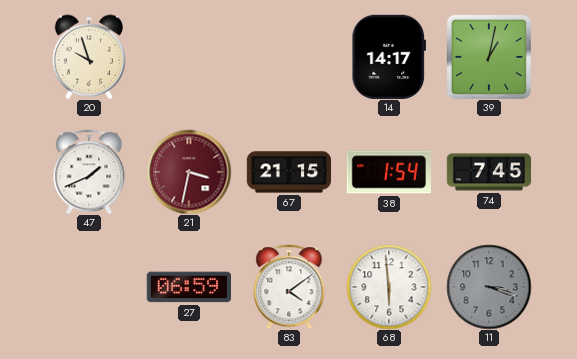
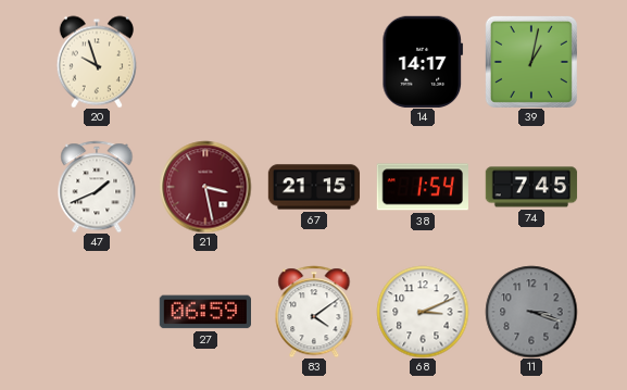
21: 3:32 -> 3:28 (205, 187)
68: 5:59 -> 3:11 (423, 312)
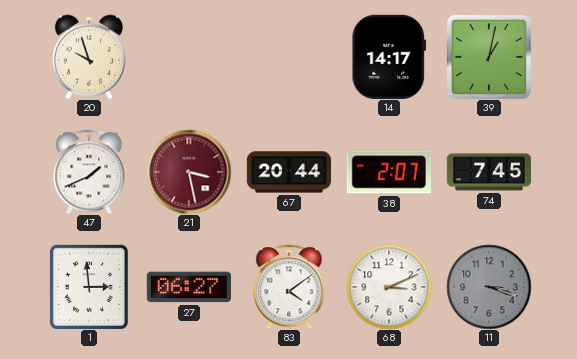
67: 21:15 -> 20:44 (289, 172)
38: 1:54 -> 2:07 (389, 172)
1: none -> 2:59 (89, 287)
27: 06:59 -> 06:27 (188, 287)
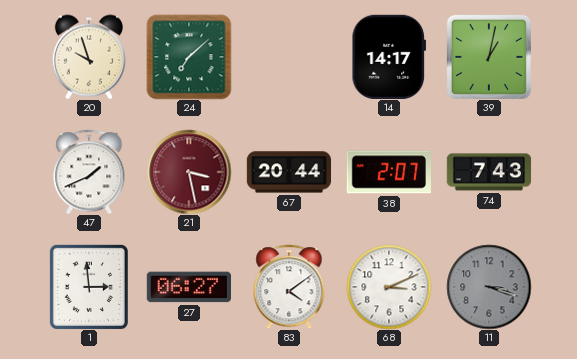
24: none -> 7:08 (189, 57)
74: 7:45 -> 7:43 (489, 172)
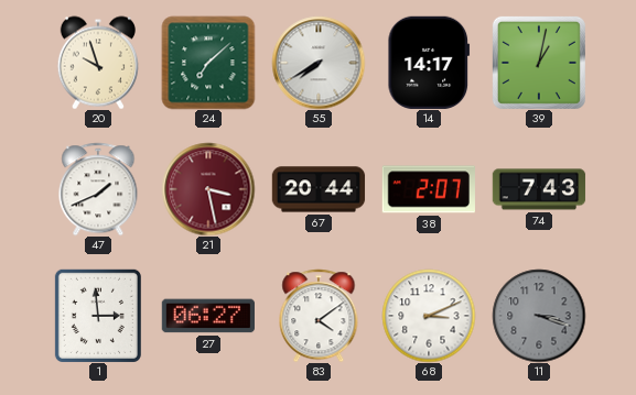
55: none -> 7:40 (319, 63)
